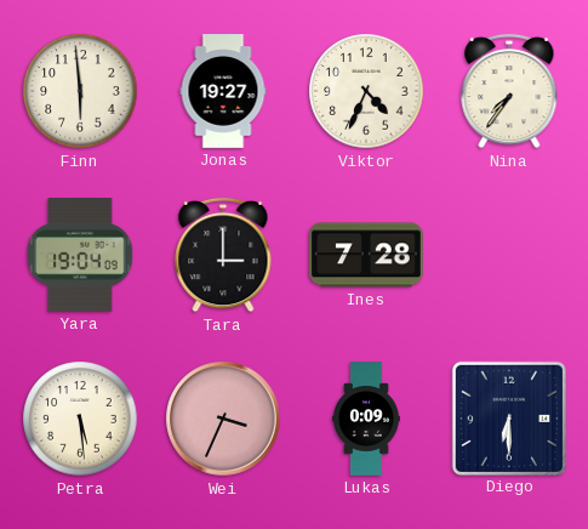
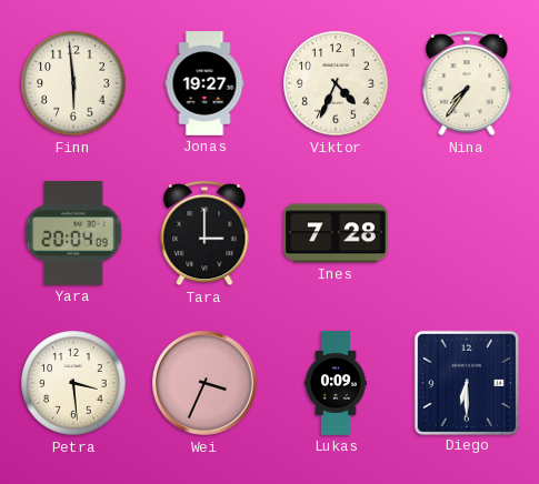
Yara: 19:04 -> 20:04 (73, 233)
Petra: 5:29 -> 3:29 (73, 383)
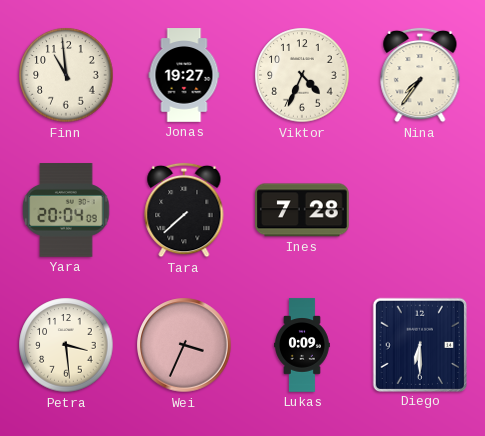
Finn: 5:59 -> 10:59 (66, 75)
Tara: 3:00 -> 7:38 (184, 210)
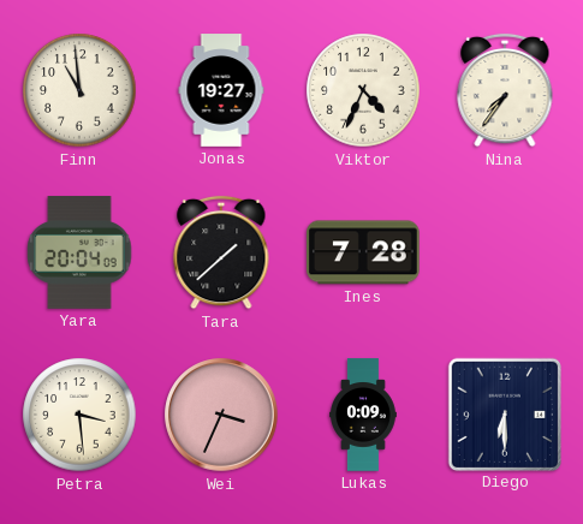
Tara: 7:38 -> 1:38 (221, 252)
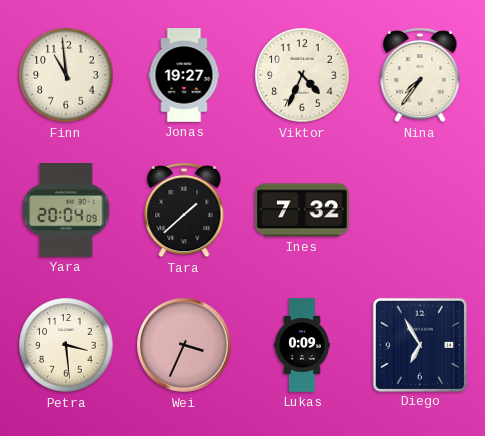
Ines: 7:28 -> 7:32 (303, 210)
Diego: 6:30 -> 6:55 (419, 344)
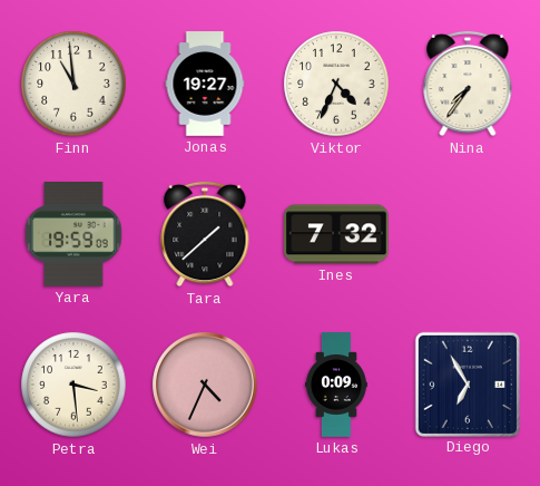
Yara: 20:04 -> 19:59 (73, 234)
Wei: 3:34 -> 4:34 (205, 385)
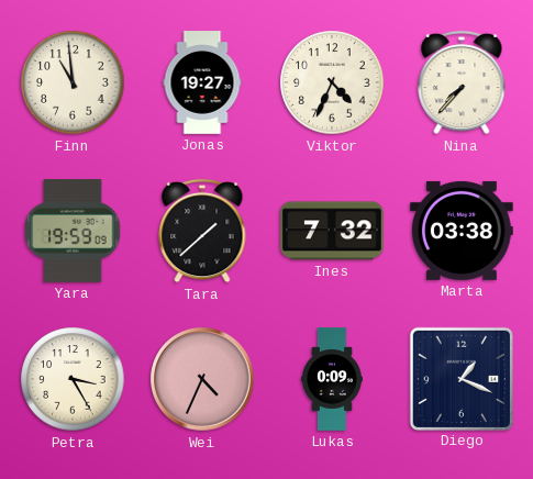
Nina: 7:36 -> 7:37 (462, 82)
Marta: none -> 03:38 (463, 231)
Petra: 3:29 -> 3:25 (73, 379)
Diego: 6:55 -> 1:19 (460, 378)
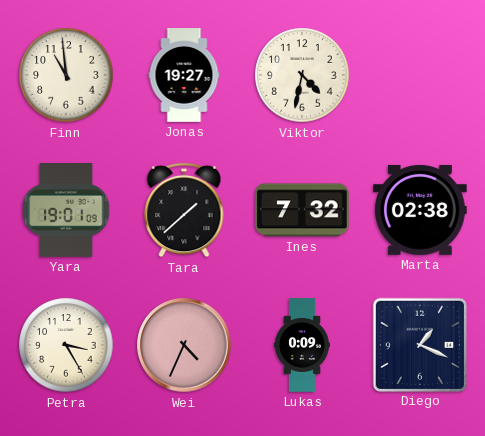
Viktor: 4:34 -> 4:32 (302, 75)
Nina: 7:37 -> none (462, 82)
Yara: 19:59 -> 19:01 (66, 210)
Marta: 03:38 -> 02:38 (421, 210)
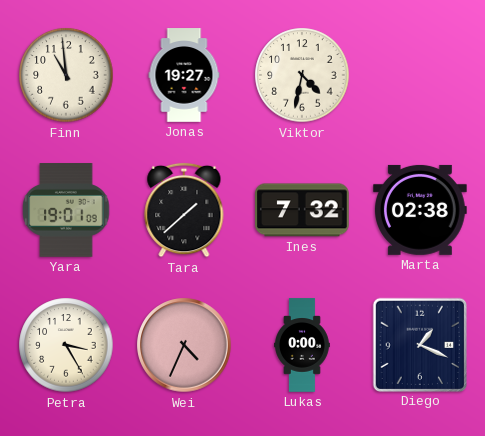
Lukas: 0:09 -> 0:00 (303, 345)
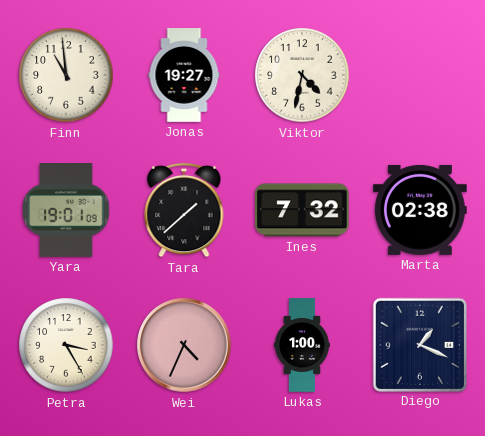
Lukas: 0:00 -> 1:00 (303, 345)
